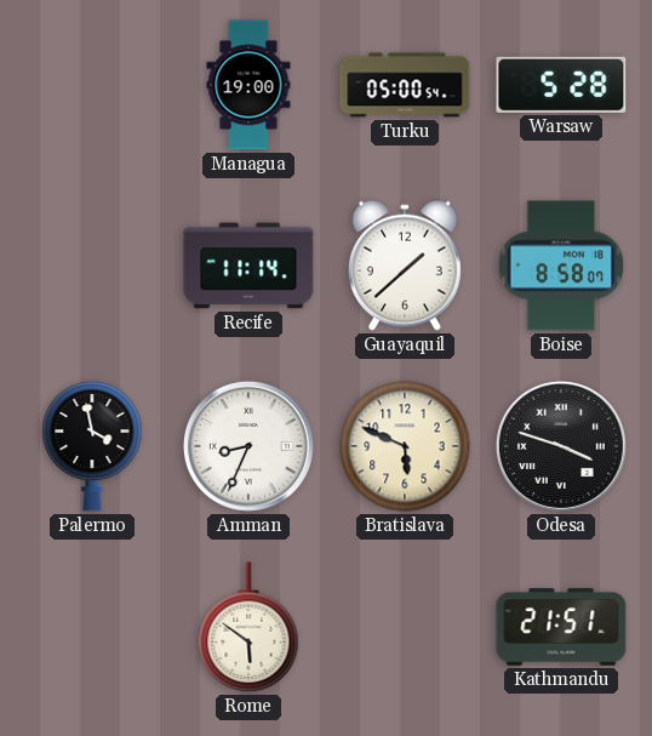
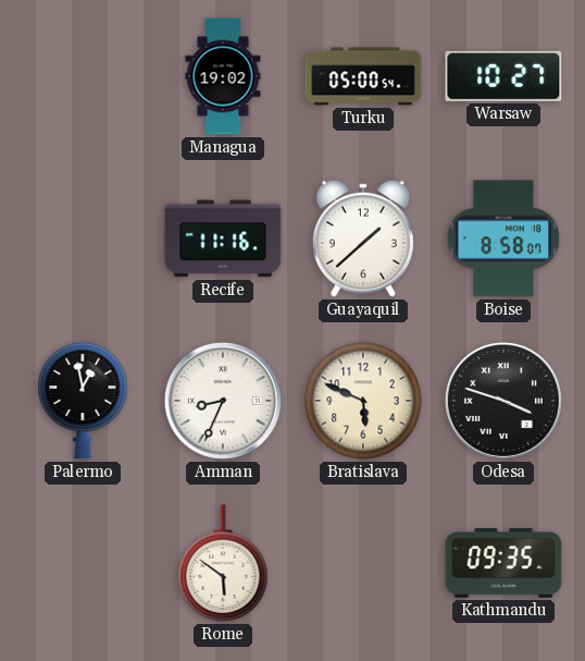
Managua: 19:00 -> 19:02 (223, 76)
Warsaw: 5:28 -> 10:27 (503, 76)
Recife: 11:14 -> 11:16 (223, 238)
Palermo: 3:58 -> 12:58 (83, 401)
Kathmandu: 21:51 -> 09:35 (503, 563)
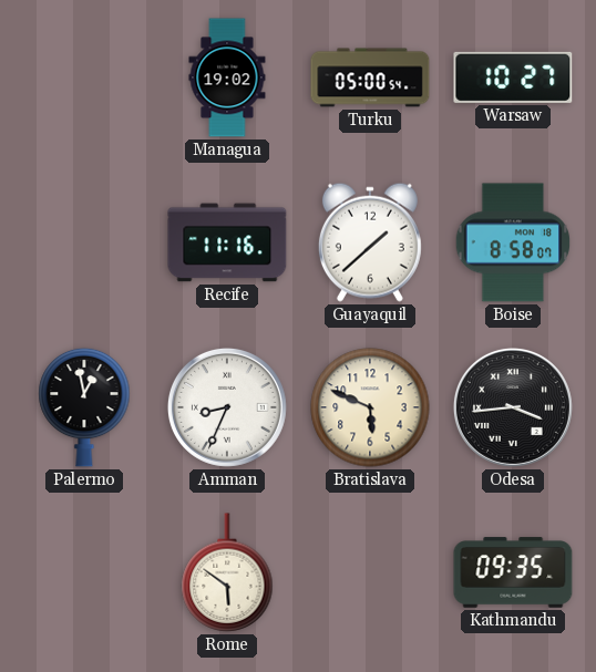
Odesa: 3:48 -> 3:44 (513, 407)
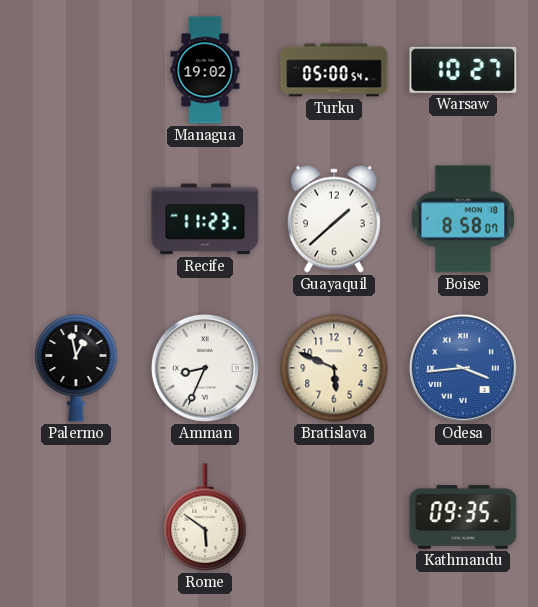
Recife: 11:16 -> 11:23 (205, 219)
Odesa dial: black -> blue (463, 368)
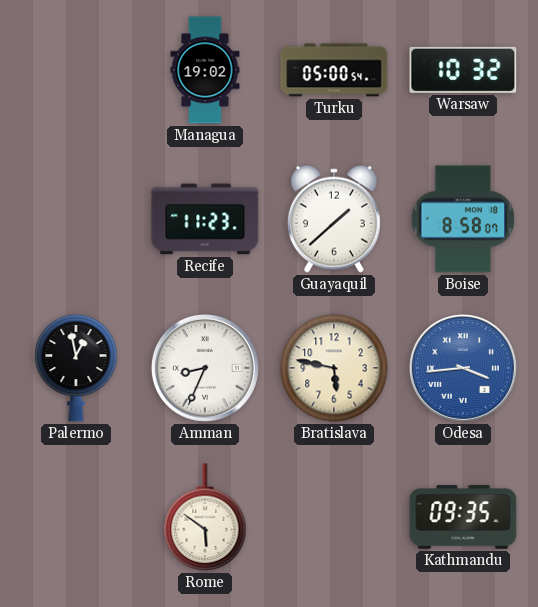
Warsaw: 10:27 -> 10:32 (463, 70)
Bratislava: 5:49 -> 5:47 (334, 368)
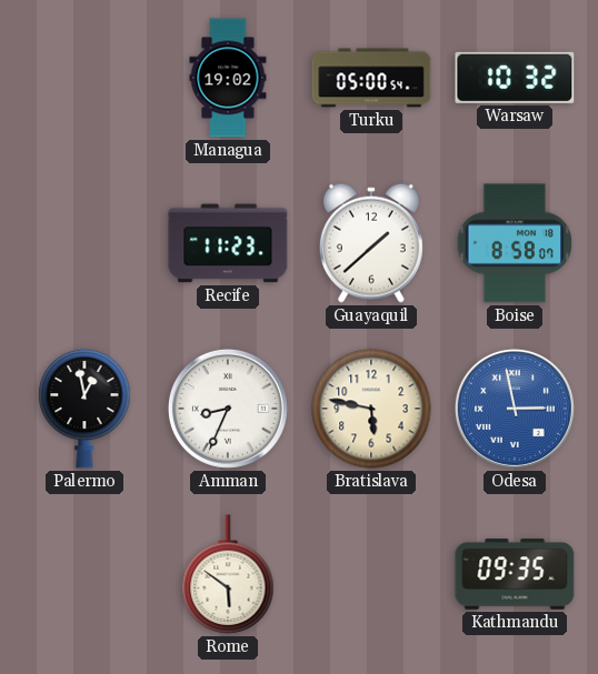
Odesa: 3:44 -> 2:58 (515, 409)
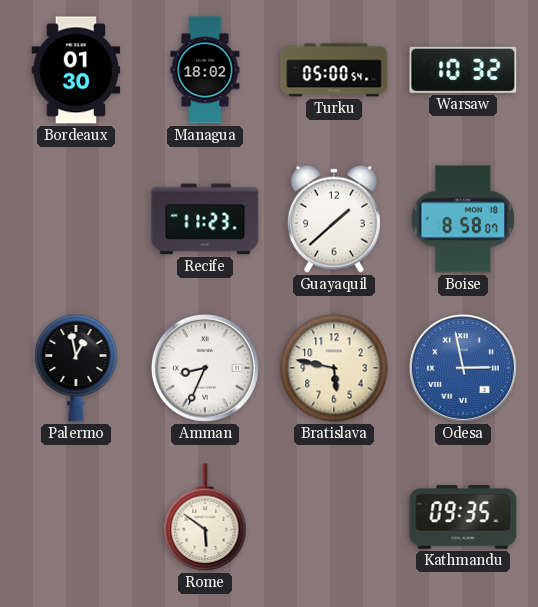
Bordeaux: none -> 01:30 (76, 70)
Managua: 19:02 -> 18:02 (205, 70)
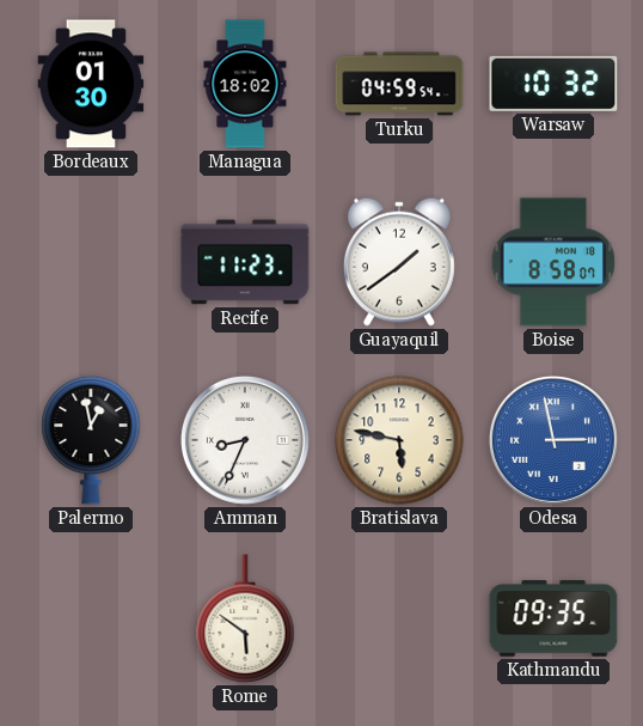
Turku: 05:00 -> 04:59 (399, 84)
Guayaquil: 1:38 -> 1:39 (399, 262)
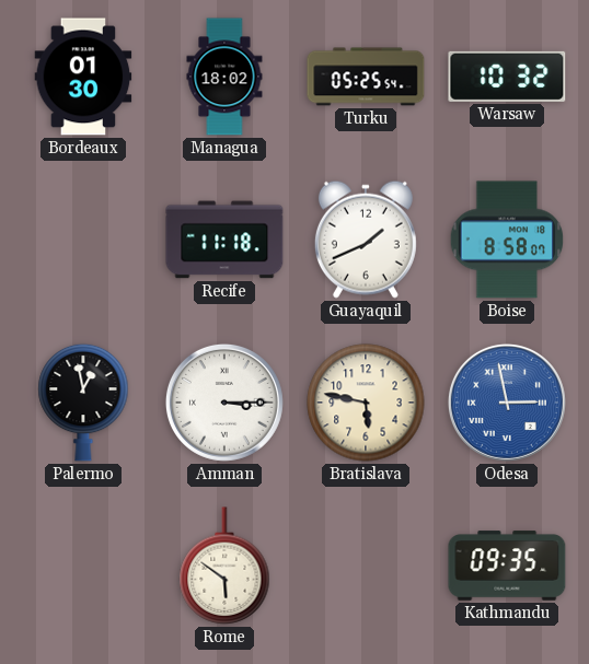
Turku: 04:59 -> 05:25 (366, 77)
Recife: 11:23 -> 11:18 (224, 240)
Guayaquil: 1:39 -> 1:41 (366, 240)
Amman: 8:34 -> 3:15 (224, 403)
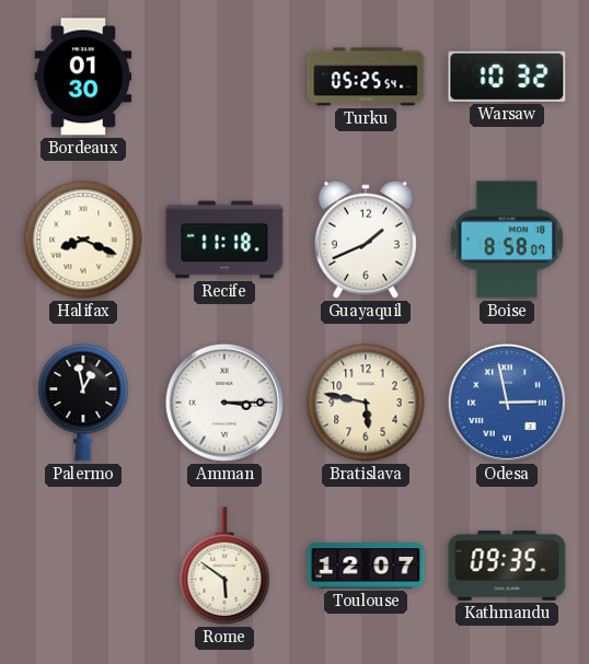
Managua: 18:02 -> none (224, 77)
Halifax: none -> 8:19 (83, 240)
Toulouse: none -> 12:07 (366, 566)
